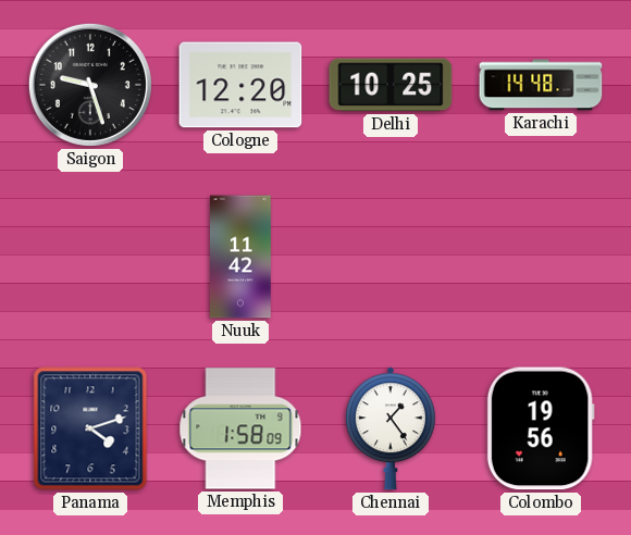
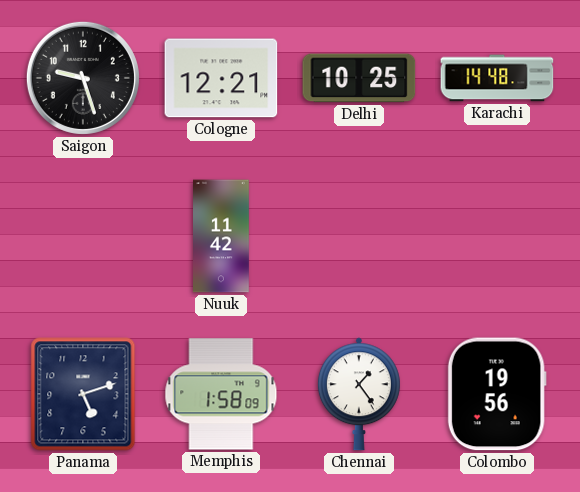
Cologne: 12:20 -> 12:21 (221, 78)
Panama: 4:12 -> 5:12 (83, 394)
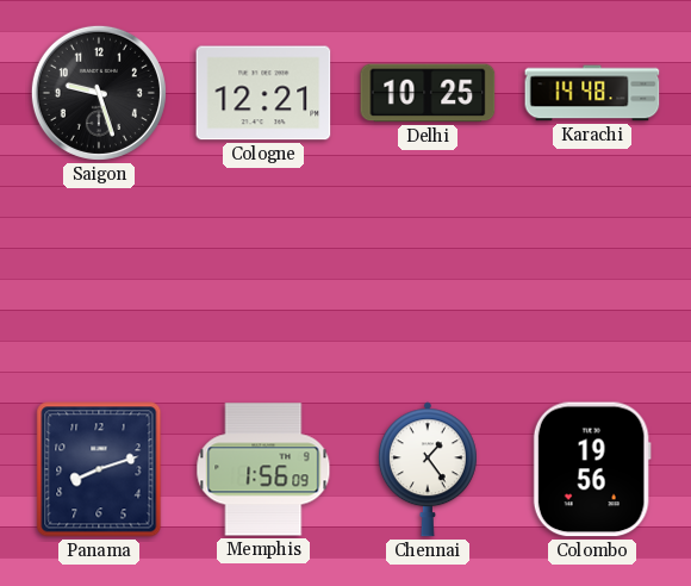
Nuuk: 11:42 -> none (222, 236)
Panama: 5:12 -> 8:12 (99, 469)
Memphis: 1:58 -> 1:56 (263, 469)
